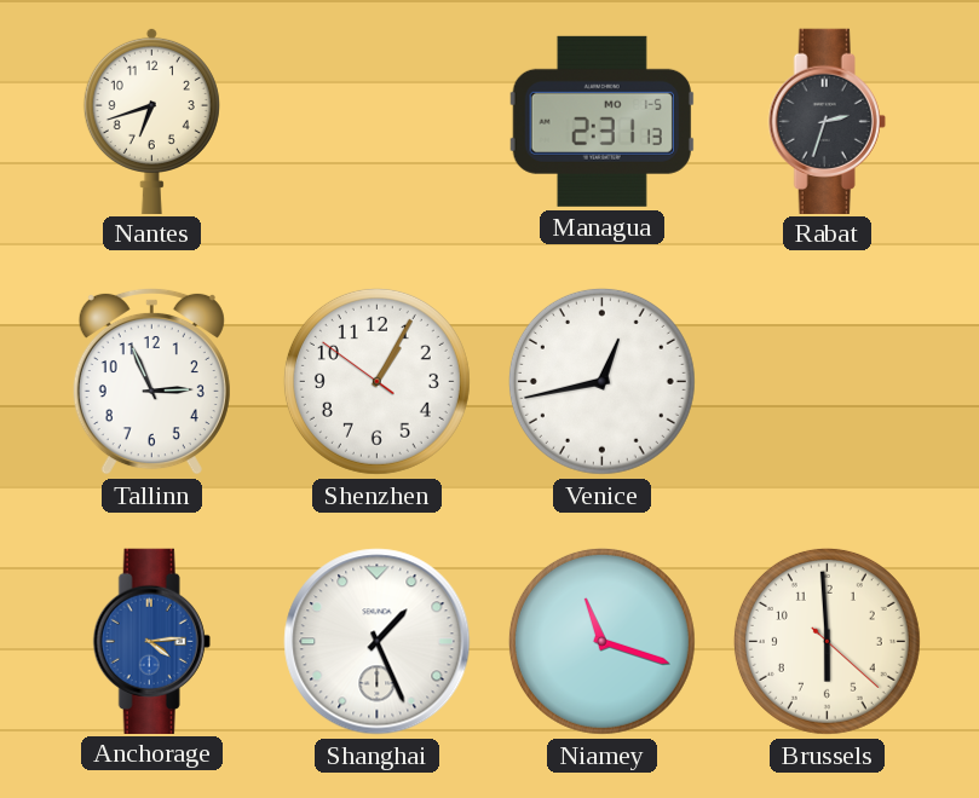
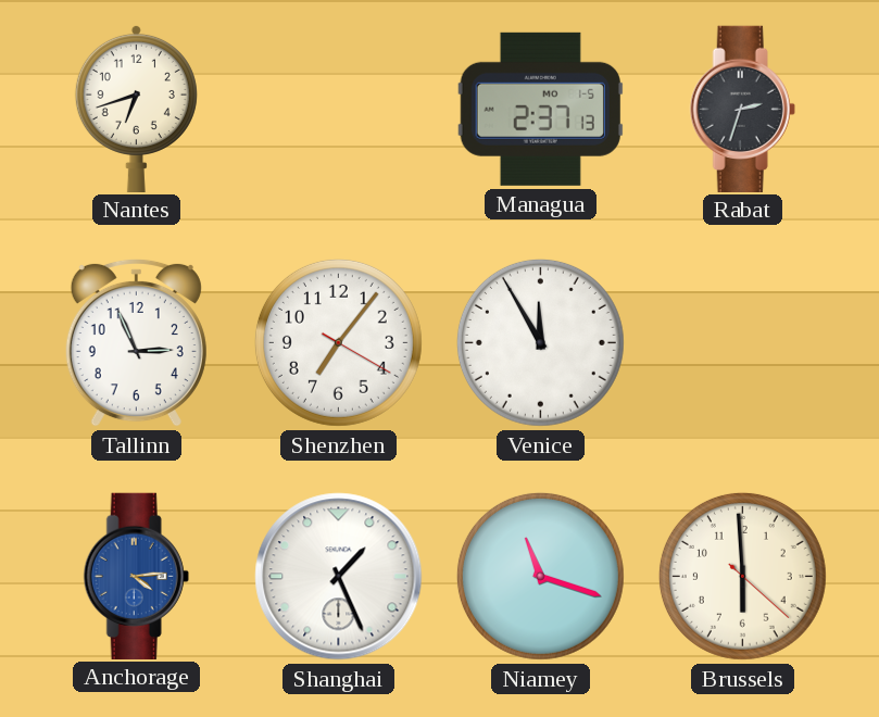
Managua: 2:31 -> 2:37 (540, 109)
Shenzhen: 1:04 -> 7:06 (338, 342)
Venice: 12:43 -> 11:55 (540, 342)
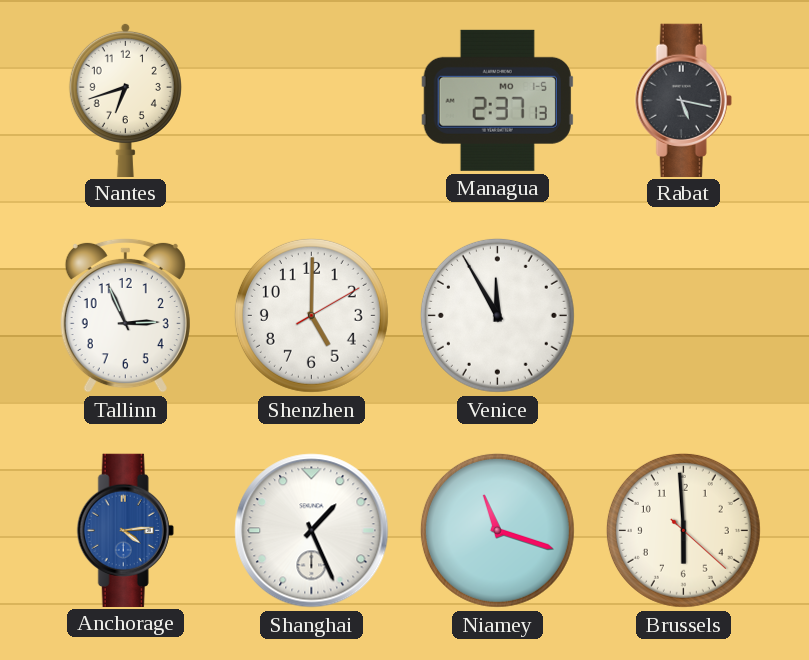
Rabat: 2:33 -> 5:17 (683, 100)
Shenzhen: 7:06 -> 5:00 (311, 315)
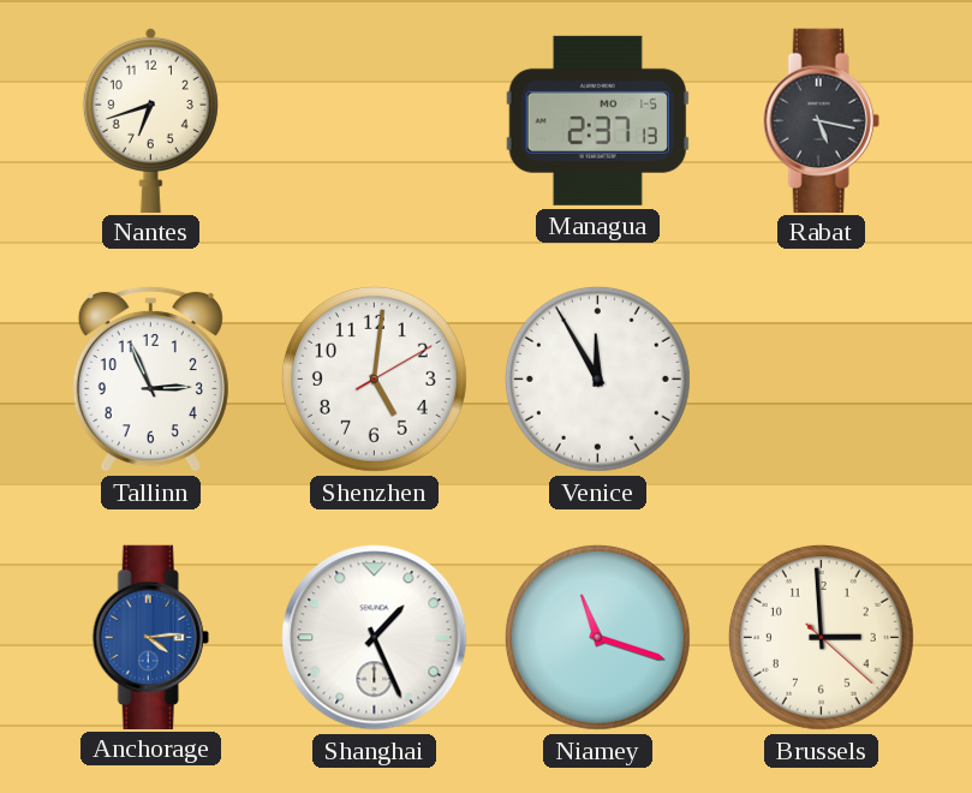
Shenzhen: 5:00 -> 5:01 (374, 378)
Brussels: 5:59 -> 2:59 (821, 637)
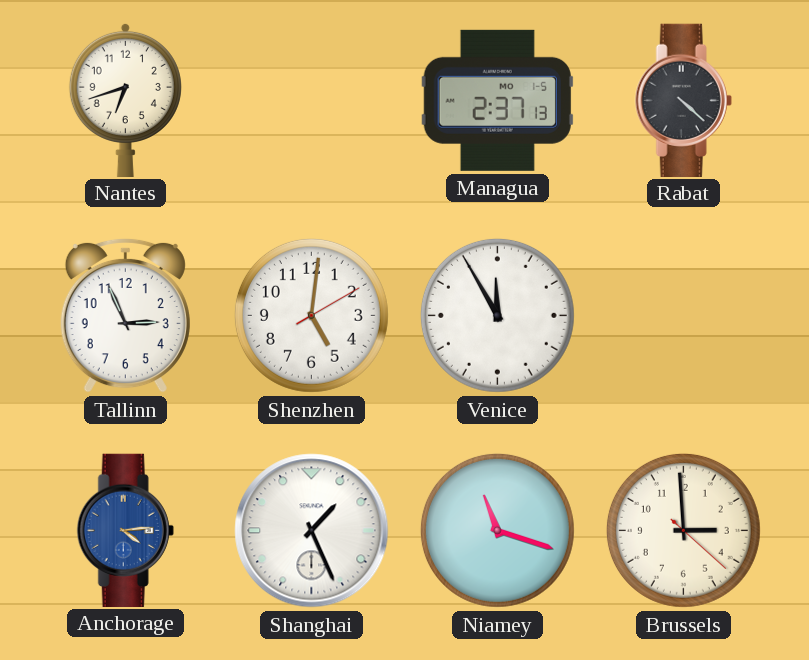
Rabat: 5:17 -> 4:22 (683, 100)
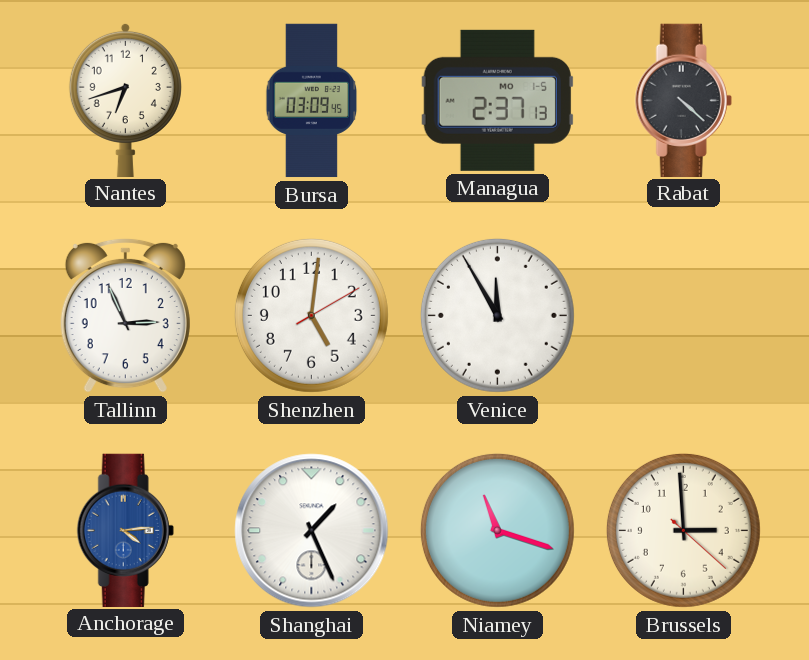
Bursa: none -> 03:09 (312, 101)
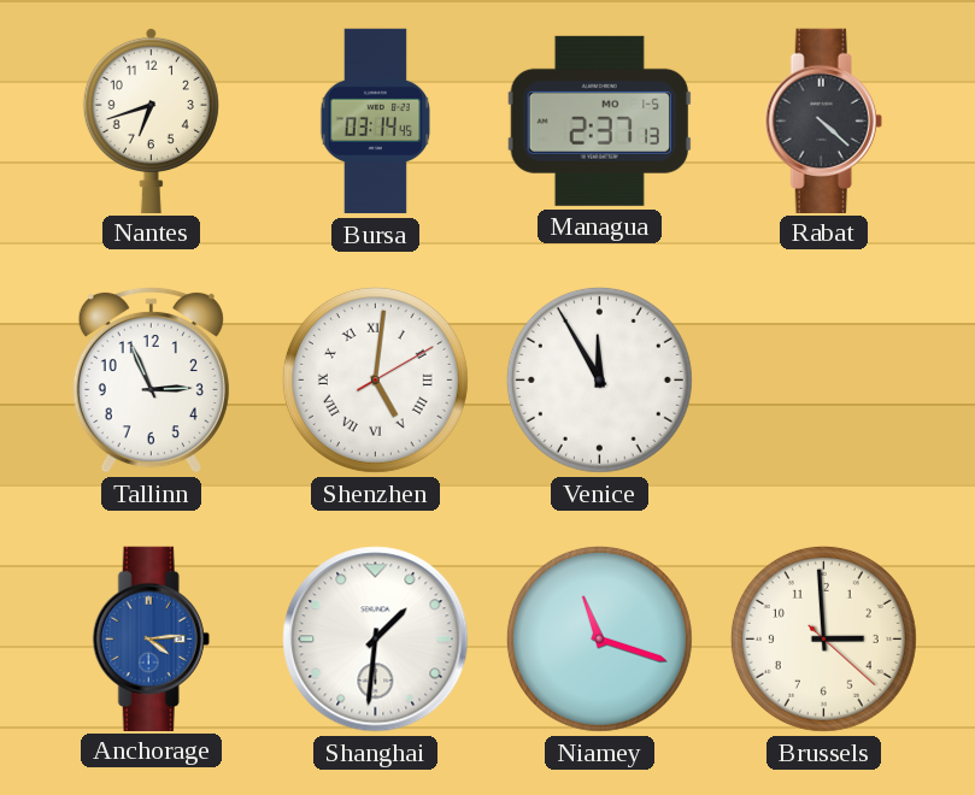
Bursa: 03:09 -> 03:14 (376, 122)
Shenzhen numerals: Arabic -> Roman (375, 379)
Shanghai: 1:26 -> 1:31 (376, 640)
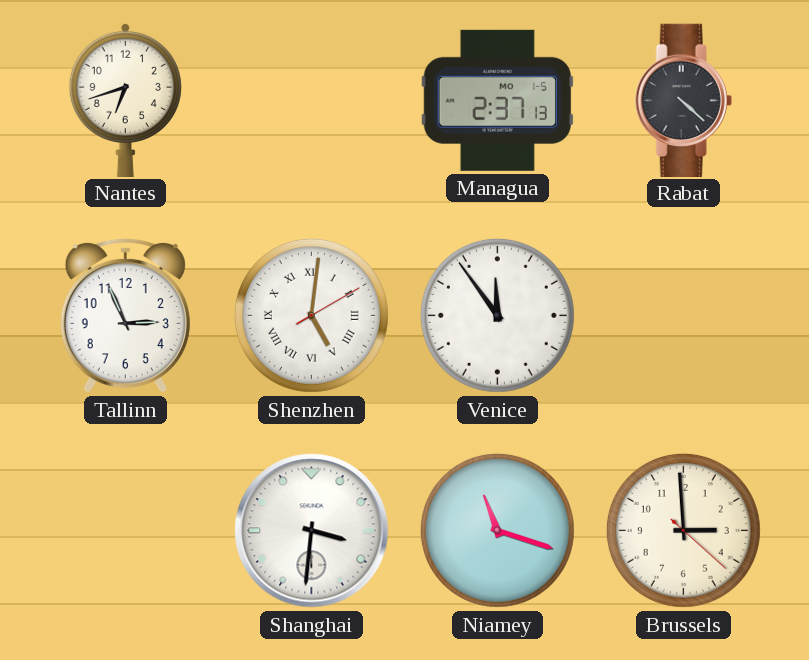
Bursa: 03:14 -> none (376, 122)
Venice: 11:55 -> 11:54 (497, 315)
Anchorage: 4:14 -> none (151, 638)
Shanghai: 1:31 -> 3:31 (312, 531)
